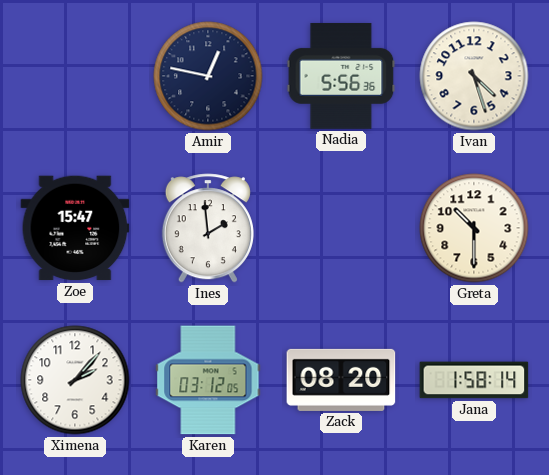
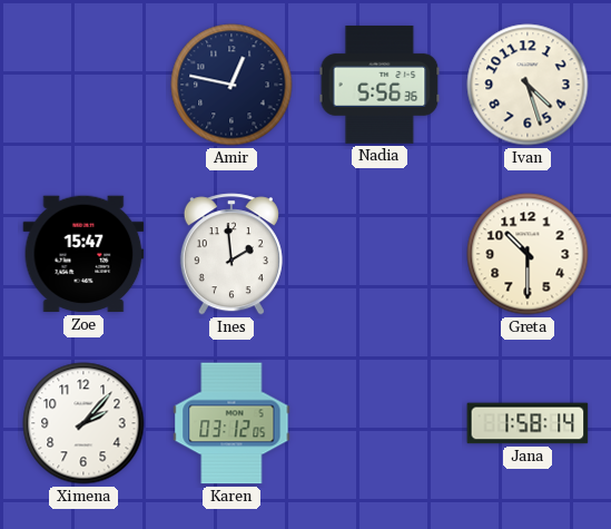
Zack: 08:20 -> none (341, 380)
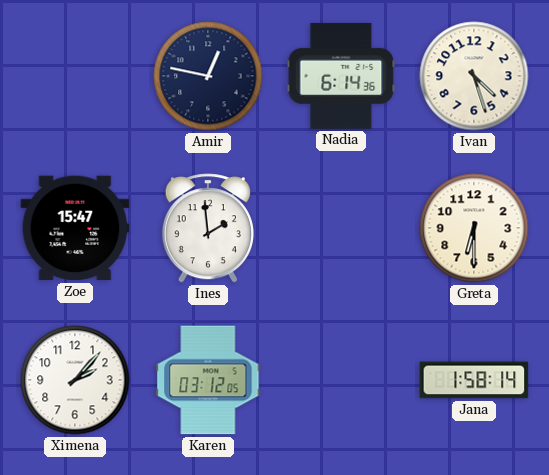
Nadia: 5:56 -> 6:14 (341, 76)
Greta: 10:30 -> 6:30 (474, 228)
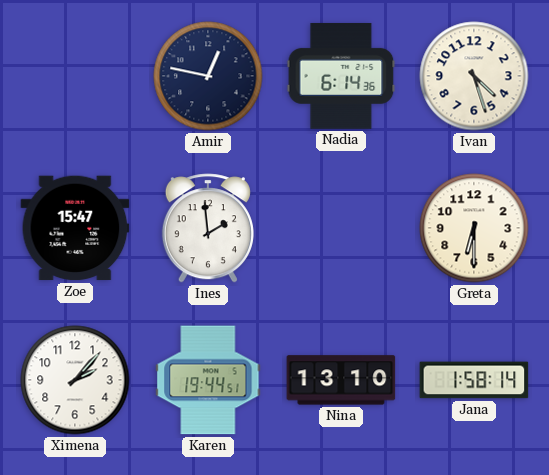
Karen: 03:12 -> 19:44 (208, 380)
Nina: none -> 13:10 (341, 380)
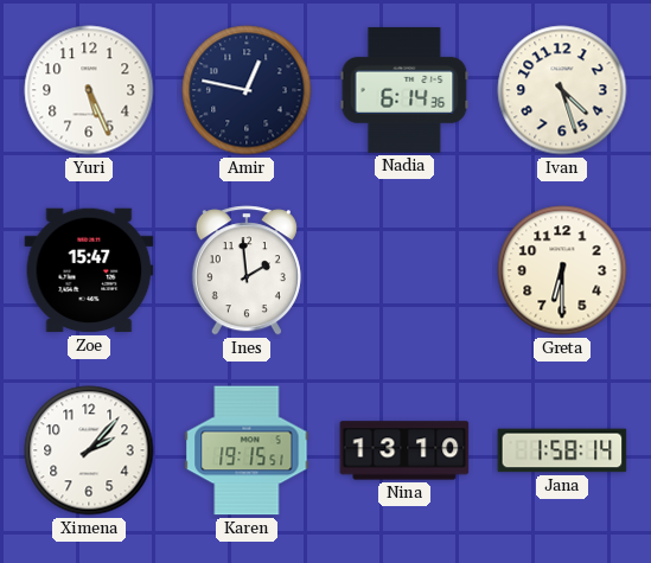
Yuri: none -> 5:26 (89, 90)
Karen: 19:44 -> 19:15 (247, 450)
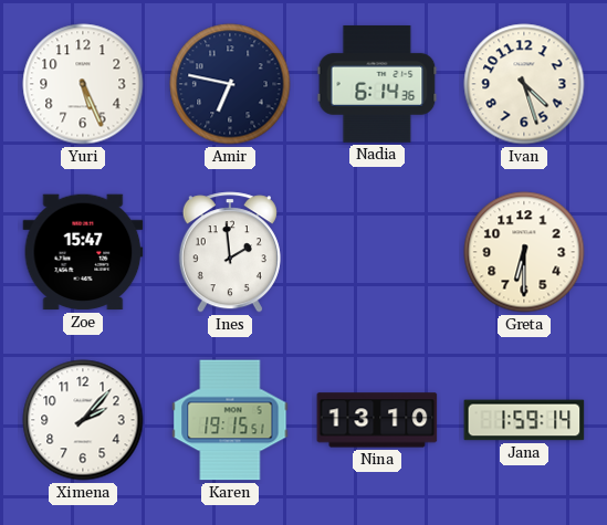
Amir: 12:47 -> 6:47 (230, 84)
Jana: 1:58 -> 1:59 (524, 420)
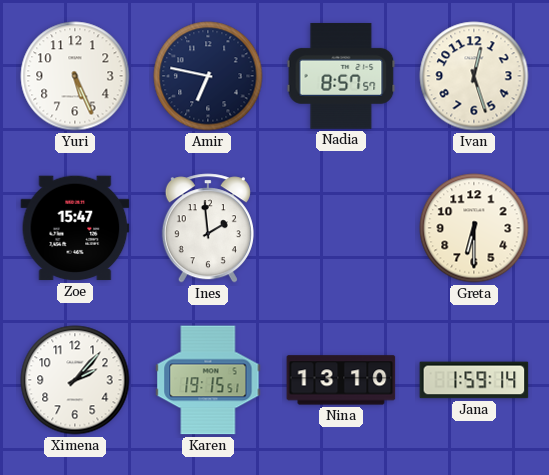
Nadia: 6:14 -> 8:57 (341, 76)
Ivan: 4:27 -> 12:27 (474, 76)
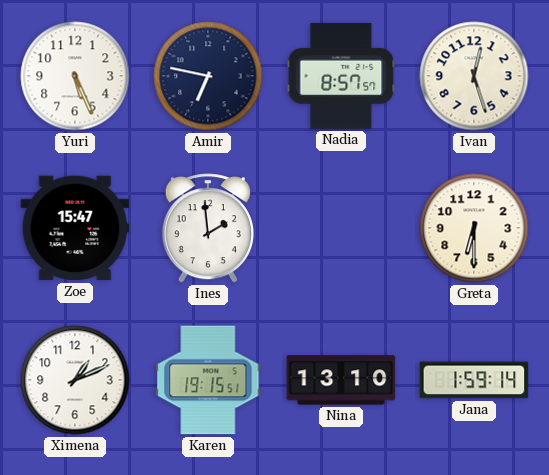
Ximena: 2:07 -> 1:11 (75, 380)
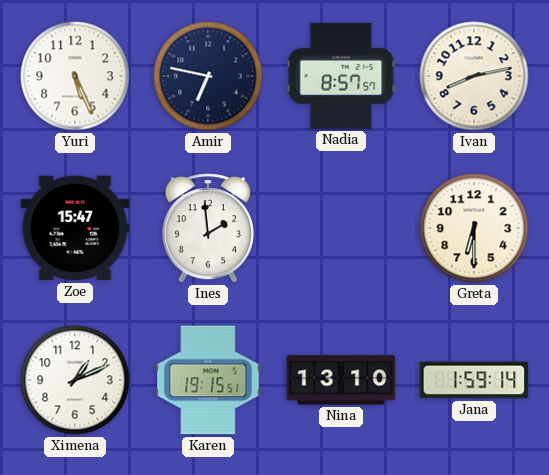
Ivan: 12:27 -> 8:13 (474, 76)
